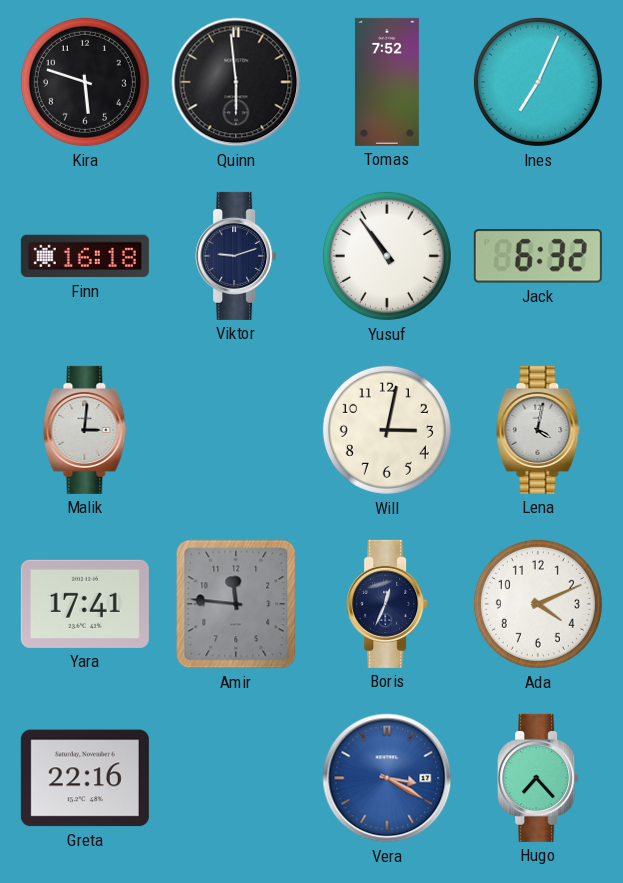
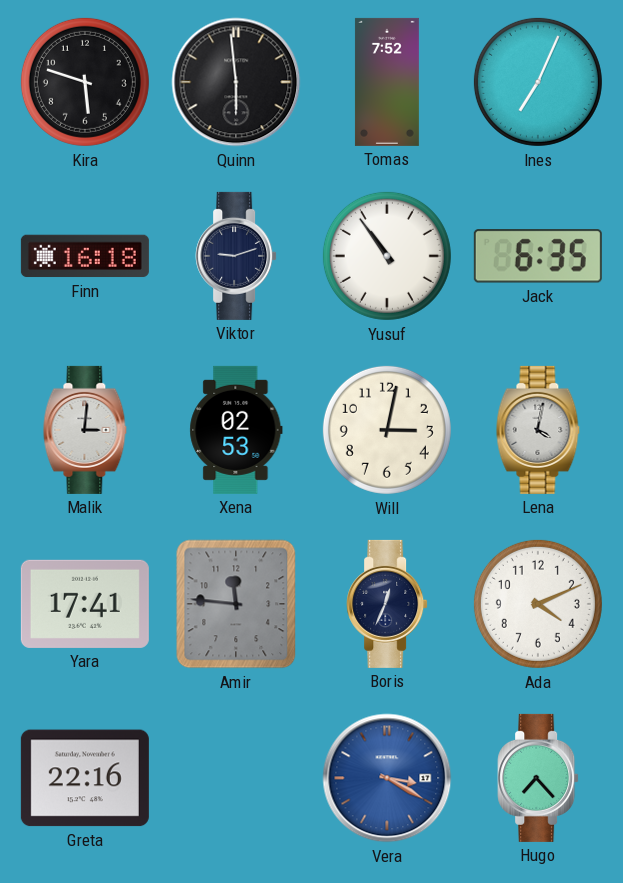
Jack: 6:32 -> 6:35 (538, 256)
Xena: none -> 02:53 (236, 430)
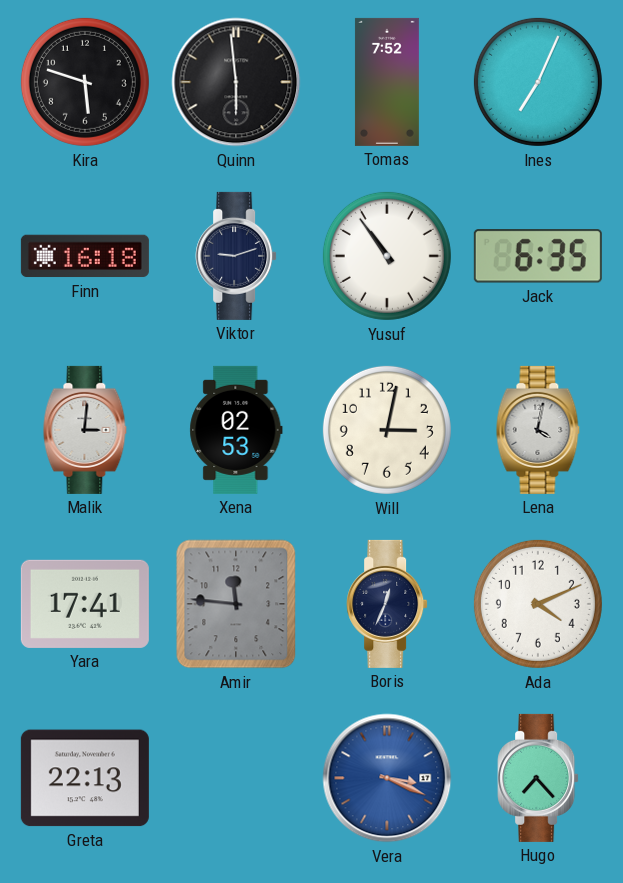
Greta: 22:16 -> 22:13 (85, 778)
Vera: 3:20 -> 3:19 (387, 778)
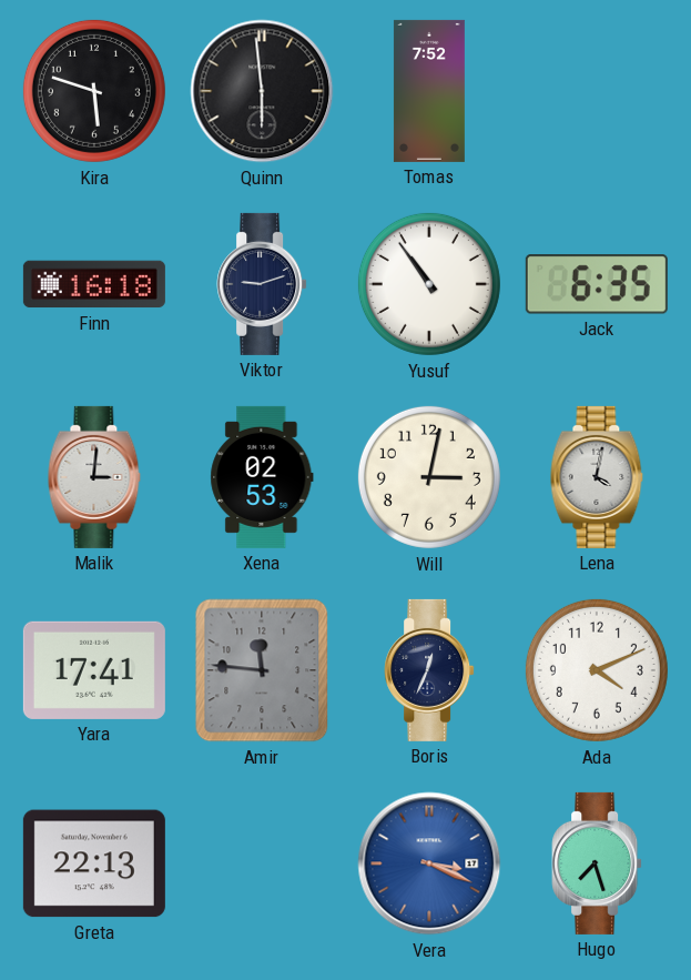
Ines: 7:04 -> none (538, 82)
Hugo: 7:23 -> 7:27 (597, 863)
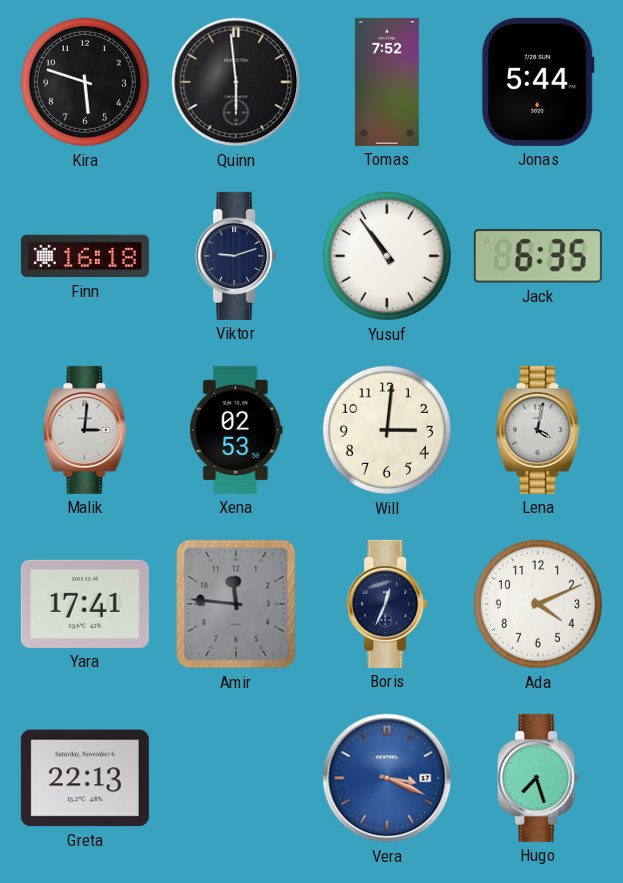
Jonas: none -> 5:44 (538, 82)
Will: 3:02 -> 3:01 (387, 430)
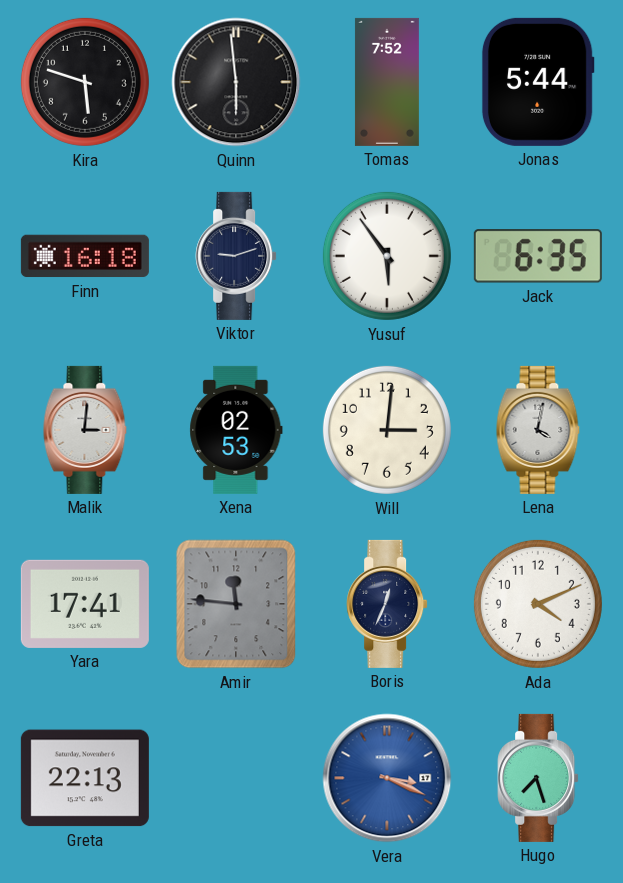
Yusuf: 10:54 -> 5:54 (387, 256)
